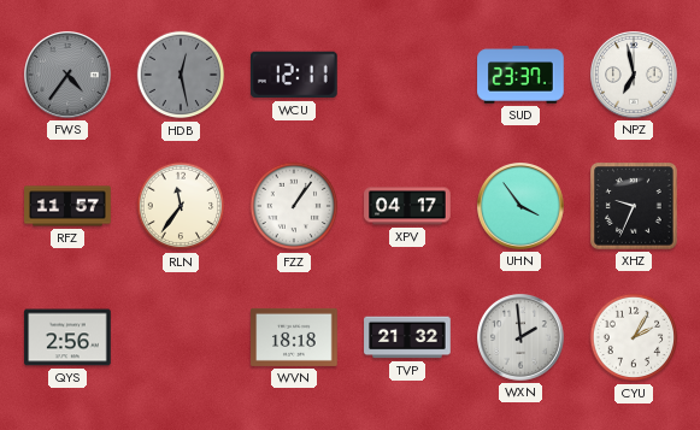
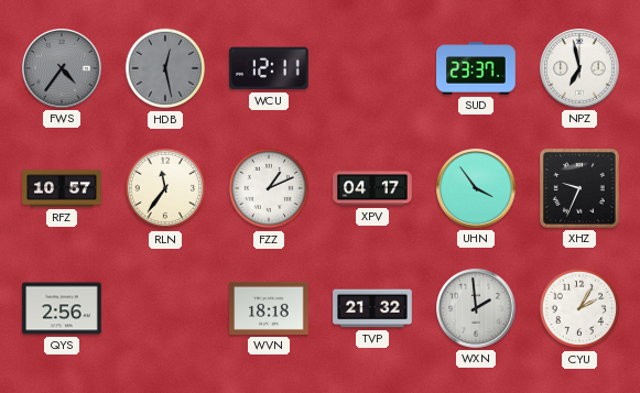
RFZ: 11:57 -> 10:57 (62, 188)
FZZ: 1:06 -> 1:11 (269, 188)
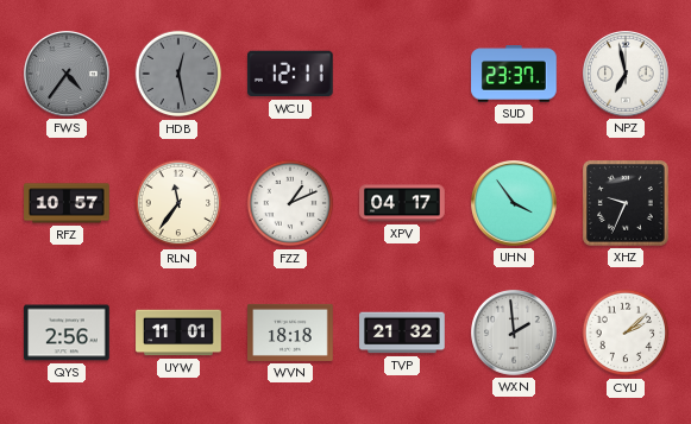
UYW: none -> 11:01 (178, 333)
CYU: 2:05 -> 2:08 (626, 333)
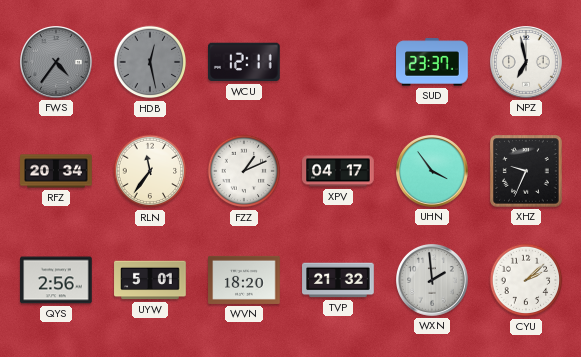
RFZ: 10:57 -> 20:34 (56, 171)
UYW: 11:01 -> 5:01 (150, 280)
WVN: 18:18 -> 18:20 (244, 280)
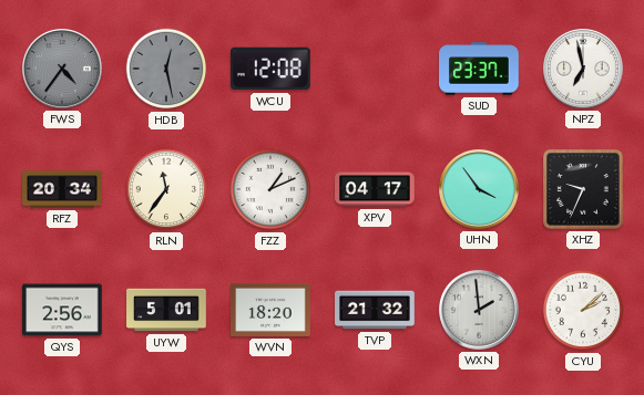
WCU: 12:11 -> 12:08 (272, 69)
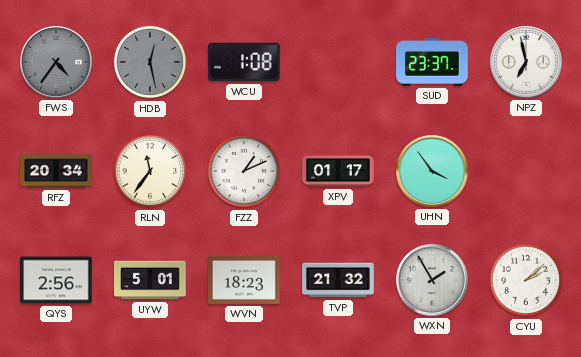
WCU: 12:08 -> 1:08 (245, 62)
XPV: 04:17 -> 01:17 (338, 171)
XHZ: 9:34 -> none (583, 189)
WVN: 18:20 -> 18:23 (244, 280)
WXN: 1:59 -> 1:55 (433, 281)
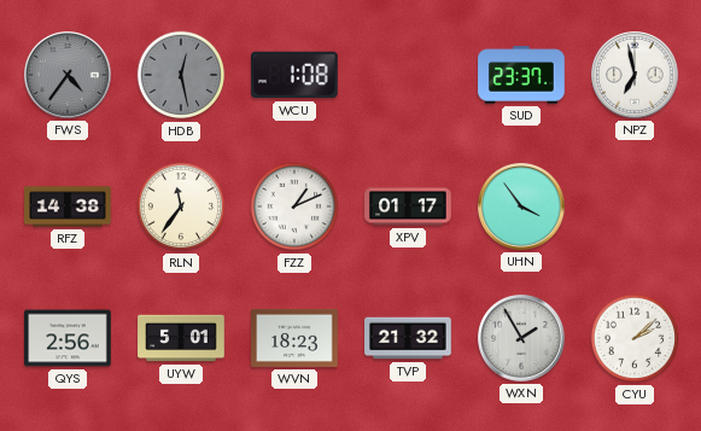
RFZ: 20:34 -> 14:38 (68, 206)
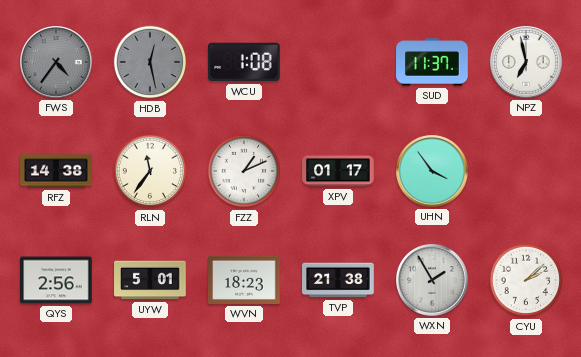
SUD: 23:37 -> 11:37 (432, 62)
TVP: 21:32 -> 21:38 (338, 280)
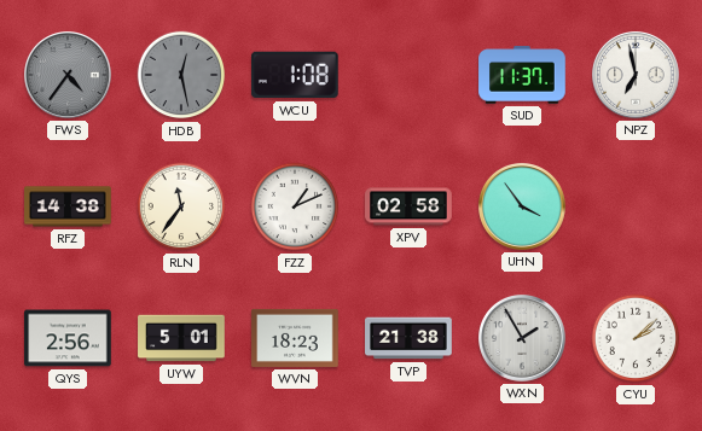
XPV: 01:17 -> 02:58 (408, 206)
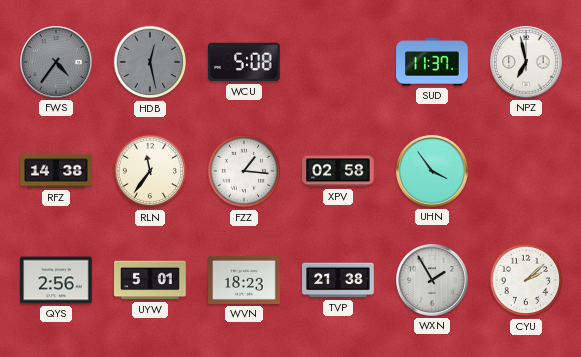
WCU: 1:08 -> 5:08 (245, 62)
FZZ: 1:11 -> 1:16 (244, 171)
